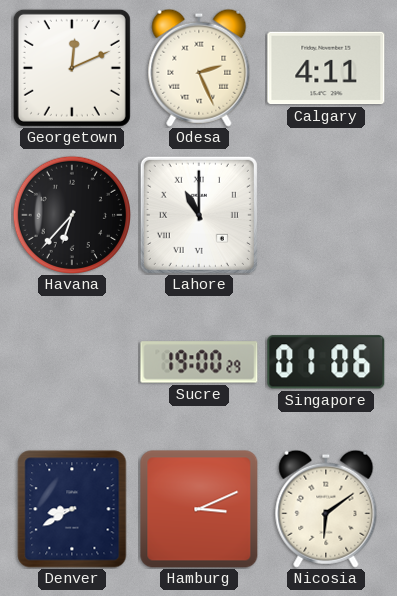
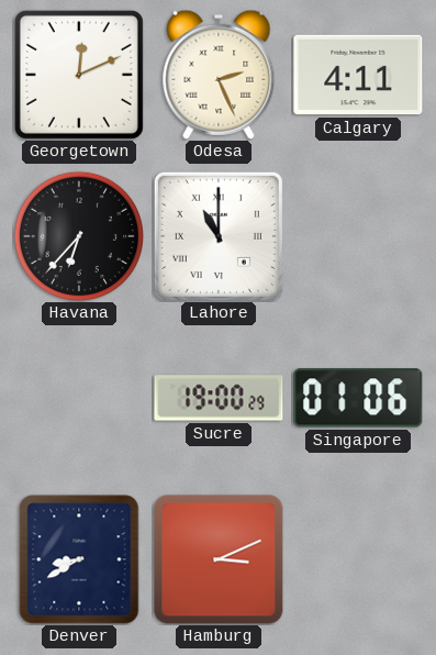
Nicosia: 6:09 -> none (326, 509)
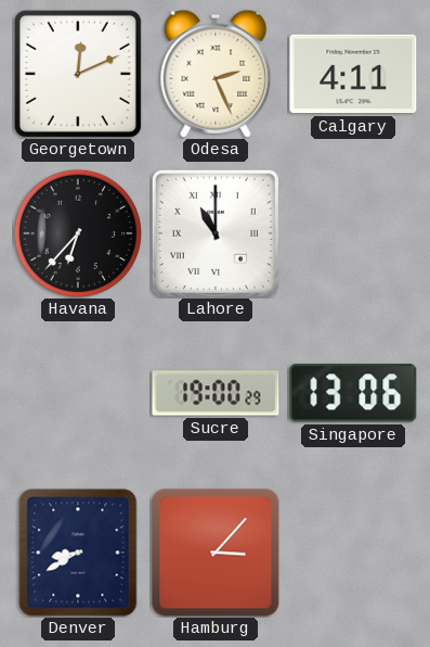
Singapore: 01:06 -> 13:06 (353, 393)
Hamburg: 3:11 -> 3:07 (216, 553)
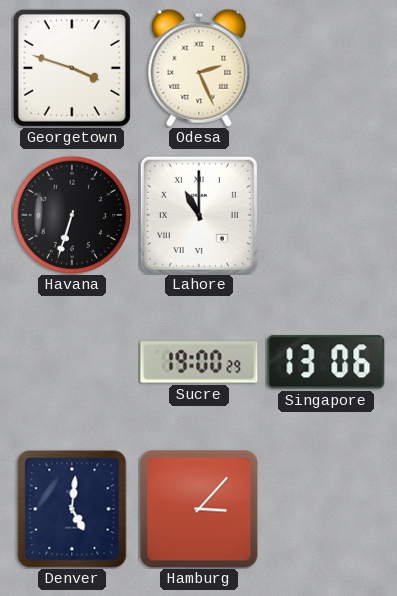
Georgetown: 12:11 -> 3:48 (72, 68)
Calgary: 4:11 -> none (353, 74)
Havana: 6:37 -> 6:33 (71, 214)
Denver: 8:40 -> 5:01 (72, 509)
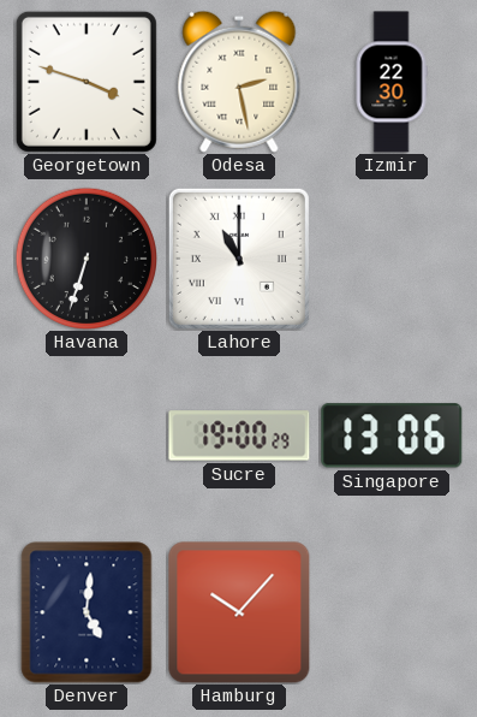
Odesa: 2:26 -> 2:28 (239, 82)
Izmir: none -> 22:30 (392, 82)
Hamburg: 3:07 -> 10:07 (239, 612)
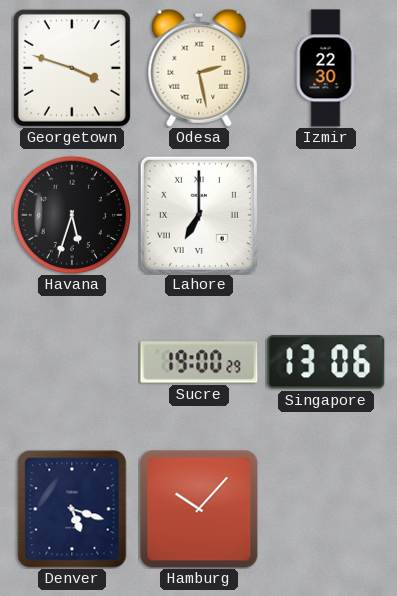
Havana: 6:33 -> 5:33 (71, 214)
Lahore: 11:00 -> 7:00 (199, 215)
Denver: 5:01 -> 5:18 (72, 509)
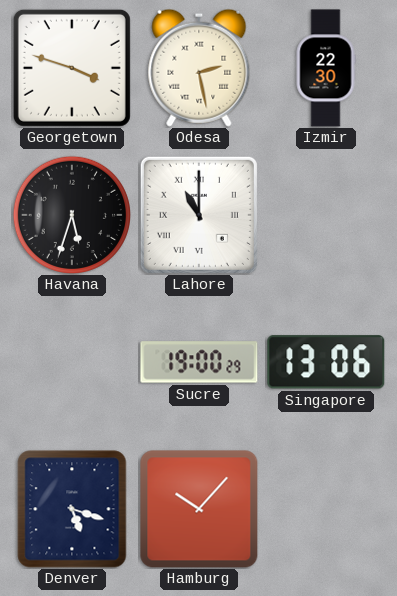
Lahore: 7:00 -> 11:00 (199, 215)
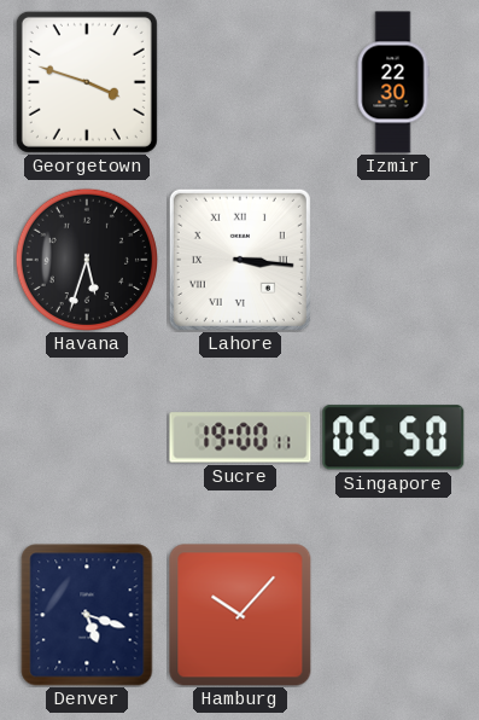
Odesa: 2:28 -> none (199, 68)
Lahore: 11:00 -> 3:16 (240, 260)
Sucre: 19:00:29 -> 19:00:11 (240, 437)
Singapore: 13:06 -> 05:50 (393, 437)
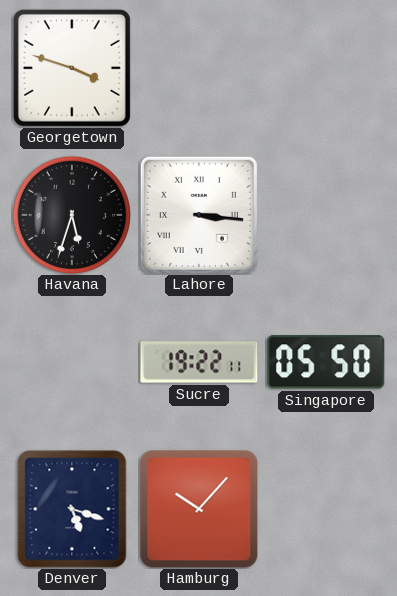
Izmir: 22:30 -> none (393, 82)
Sucre: 19:00 -> 19:22 (199, 362)
